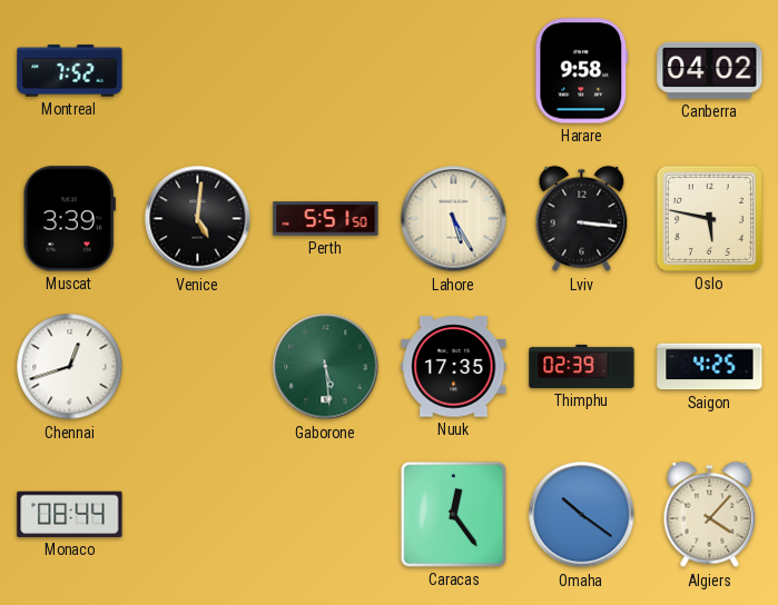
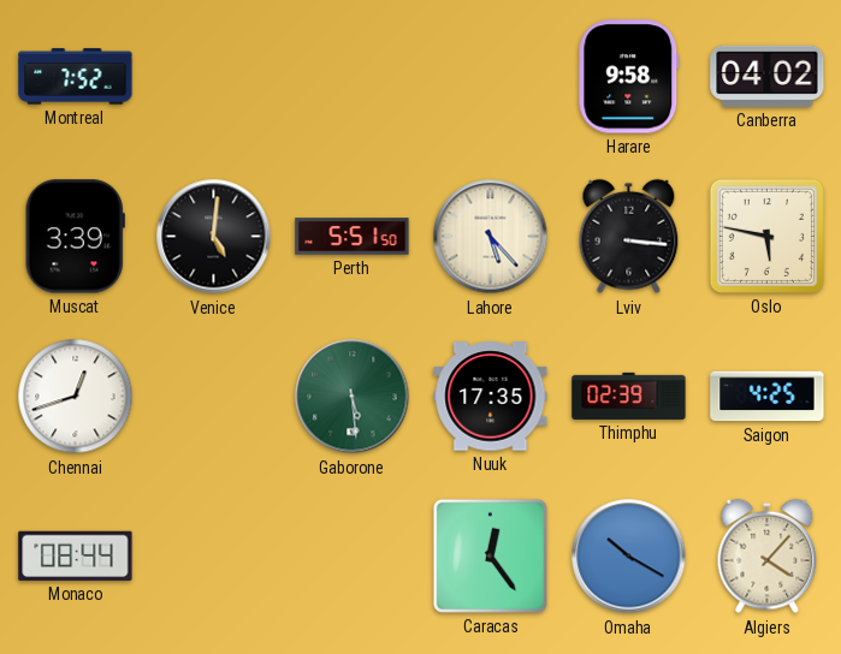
Lahore: 5:25 -> 5:23 (491, 237)
Omaha: 10:21 -> 10:20 (629, 557)
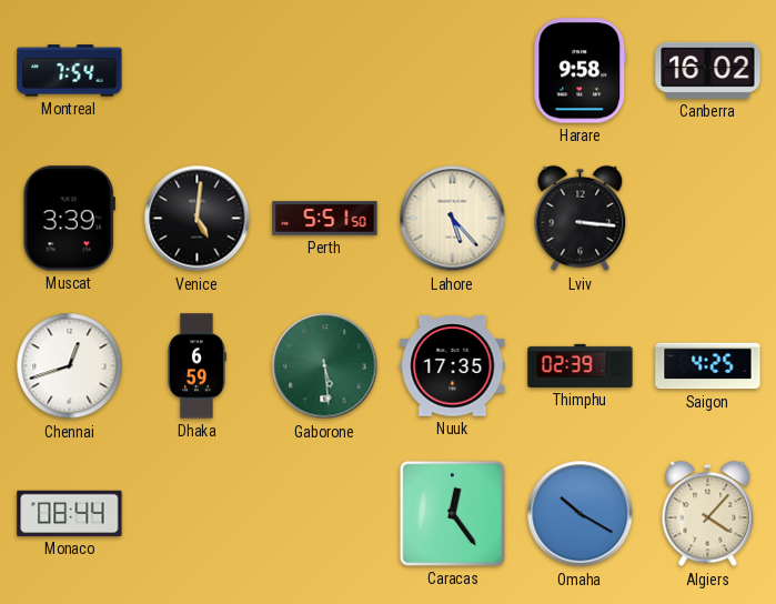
Montreal: 7:52 -> 7:54 (70, 71)
Canberra: 04:02 -> 16:02 (708, 70)
Oslo: 5:47 -> none (766, 236)
Dhaka: none -> 6:59 (196, 366)
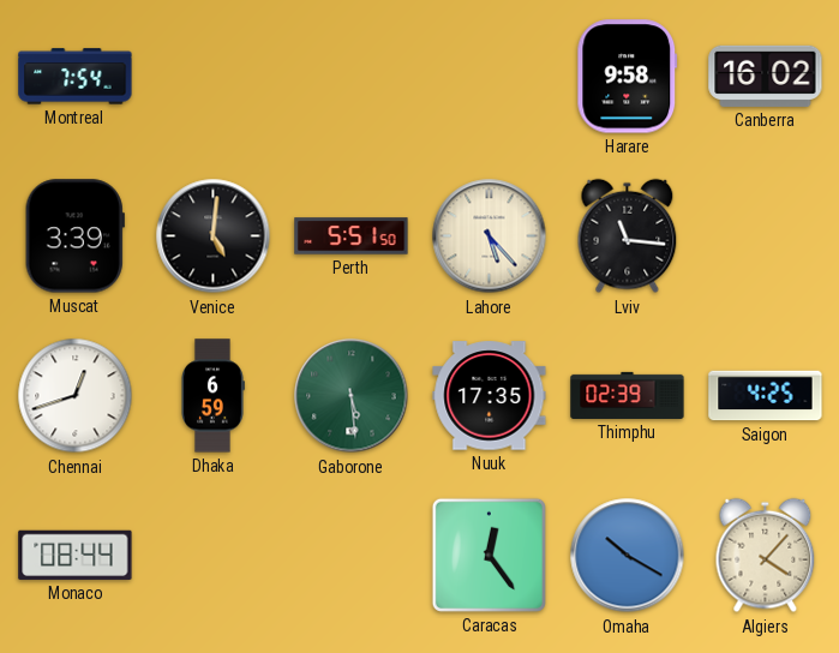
Lviv: 3:16 -> 11:16 (628, 236)
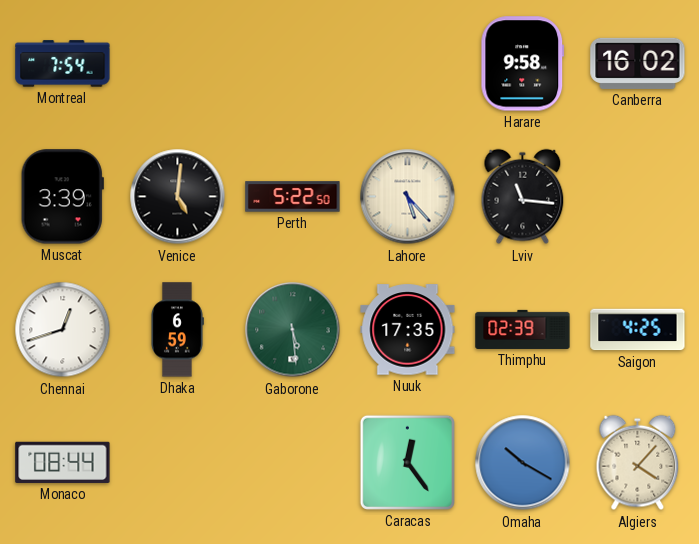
Perth: 5:51 -> 5:22 (293, 197)
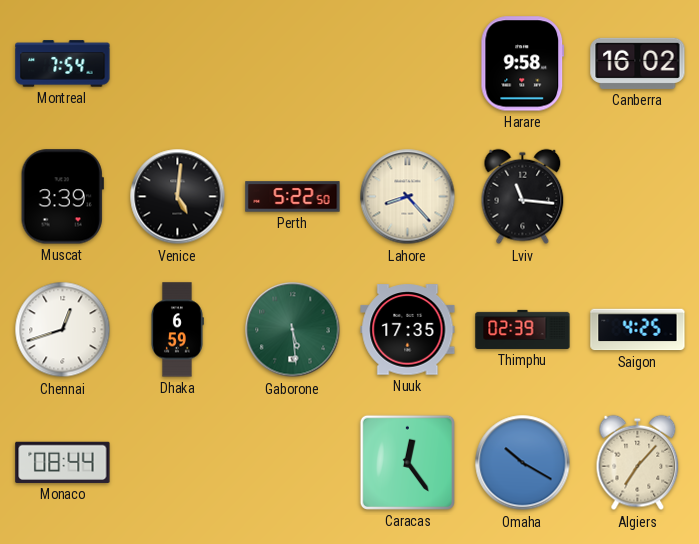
Lahore: 5:23 -> 8:23 (408, 197)
Algiers: 4:07 -> 7:07 (638, 463)
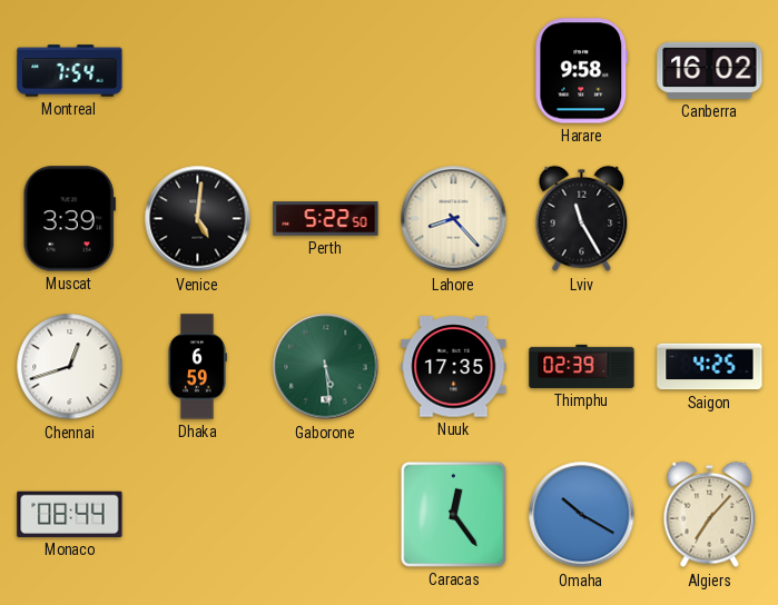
Lviv: 11:16 -> 11:25 (582, 219)
